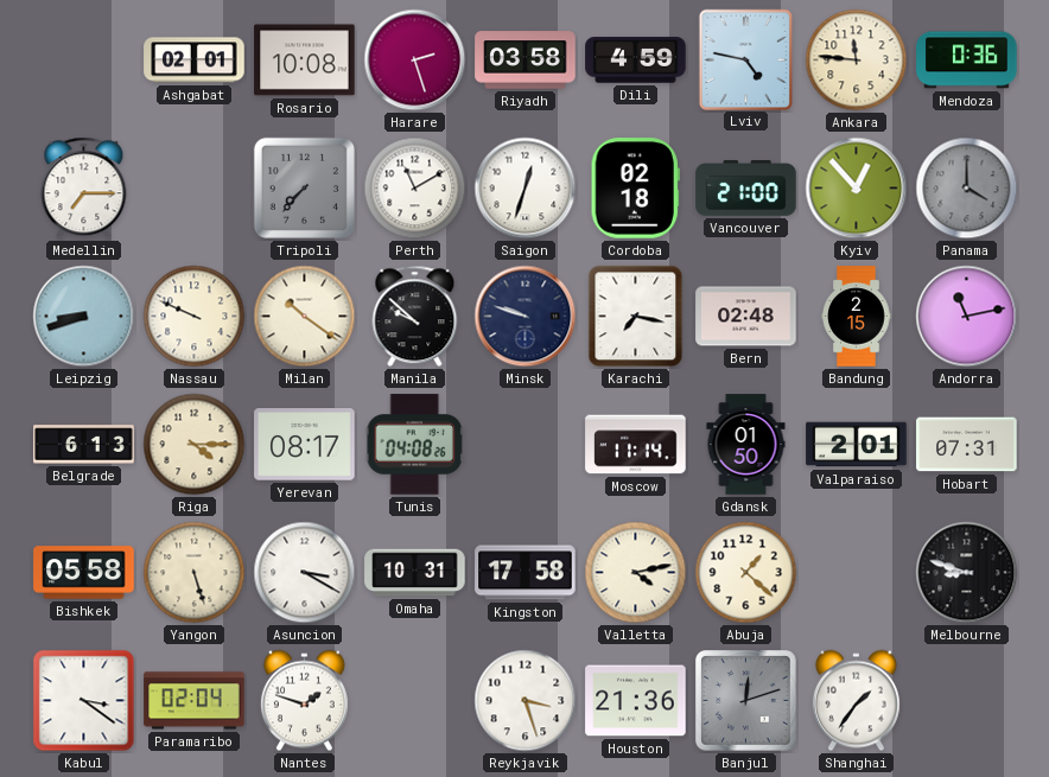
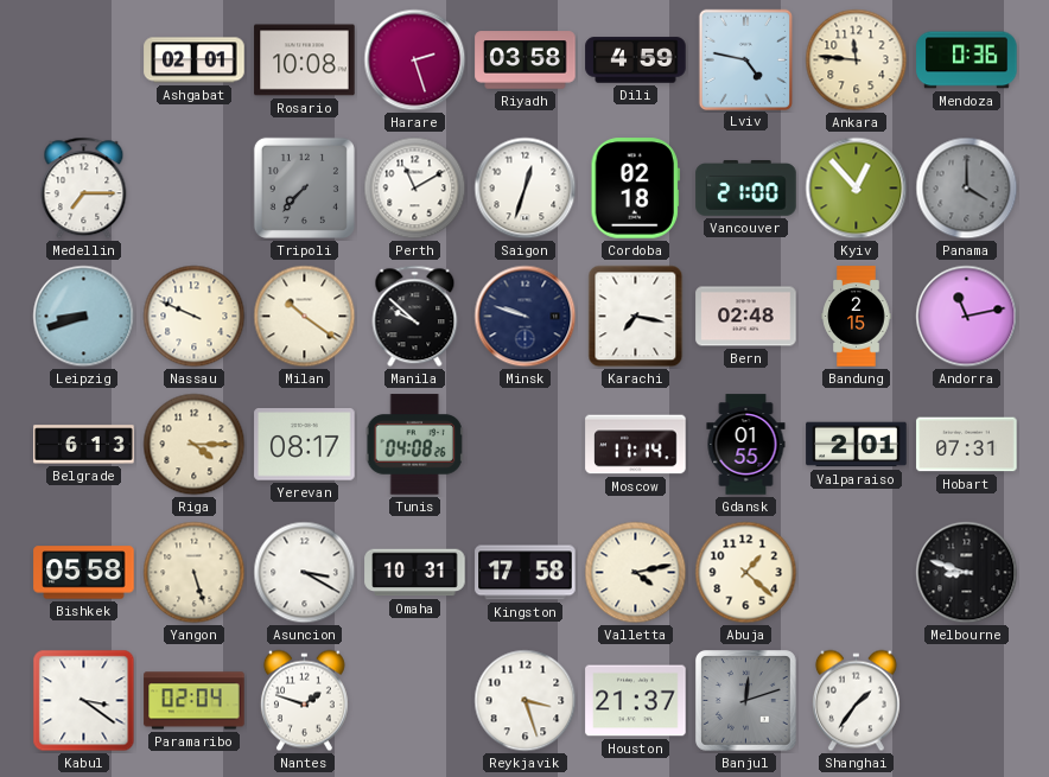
Gdansk: 01:50 -> 01:55 (746, 445)
Houston: 21:36 -> 21:37 (636, 701)
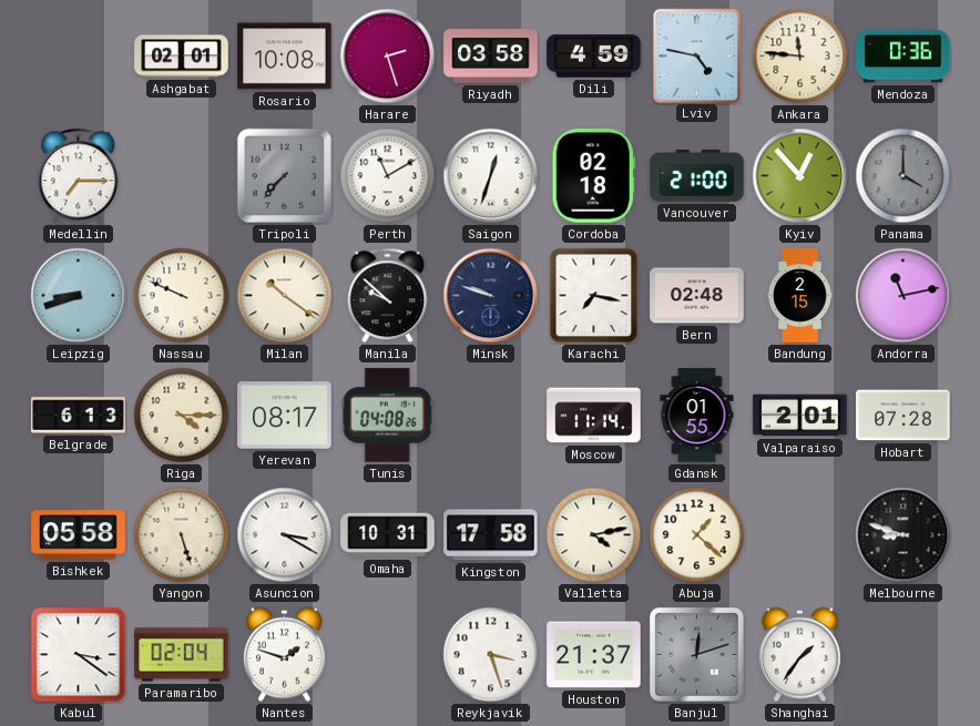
Hobart: 07:31 -> 07:28 (904, 416)
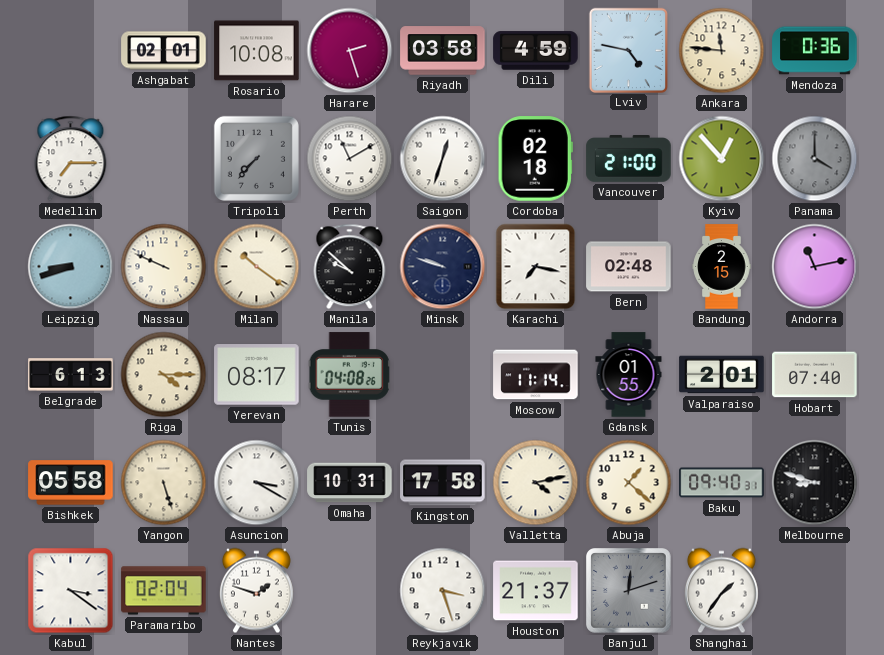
Hobart: 07:28 -> 07:40 (815, 375)
Baku: none -> 09:40 (722, 483)
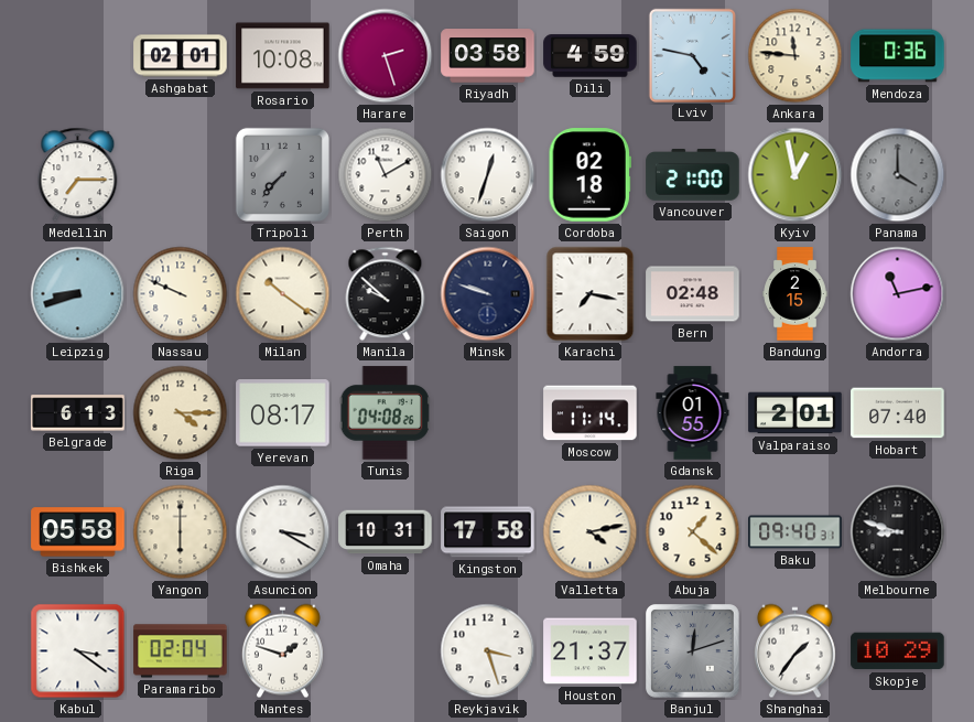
Kyiv: 12:53 -> 12:58 (796, 175)
Yangon: 5:27 -> 6:00 (181, 532)
Skopje: none -> 10:29 (898, 651)
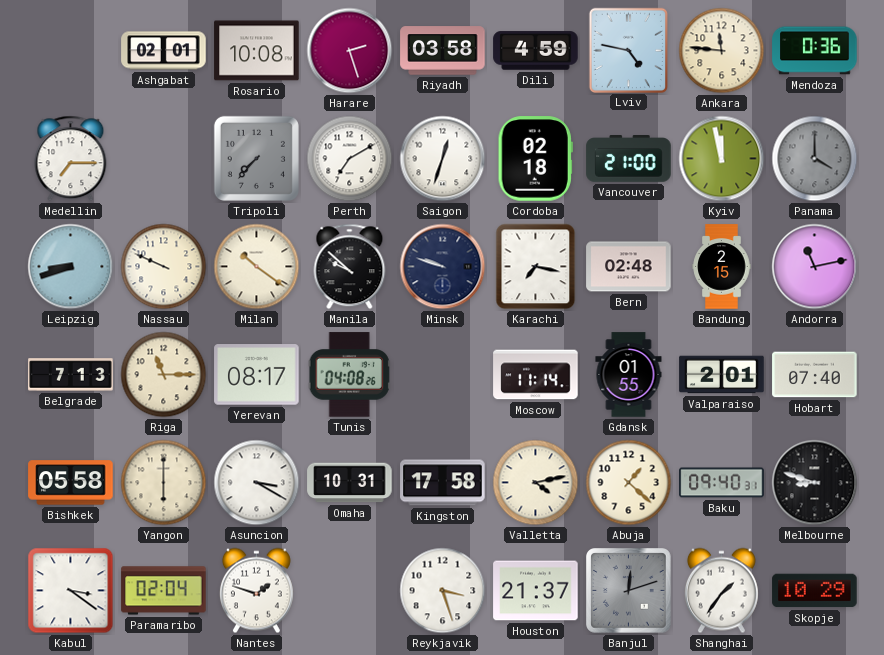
Perth: 11:10 -> 7:10 (350, 159)
Kyiv: 12:58 -> 11:58 (722, 159)
Belgrade: 6:13 -> 7:13 (71, 375)
Riga: 4:15 -> 11:15 (164, 375)
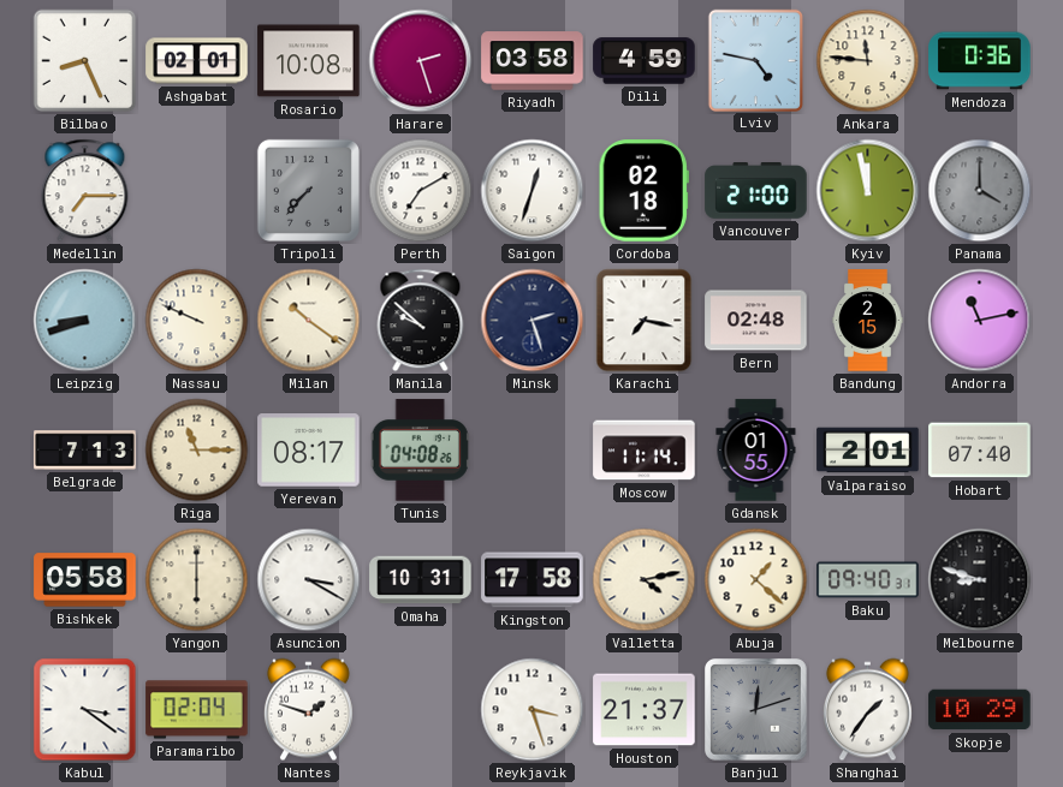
Bilbao: none -> 8:26 (85, 61)
Minsk: 9:48 -> 2:27 (533, 321)
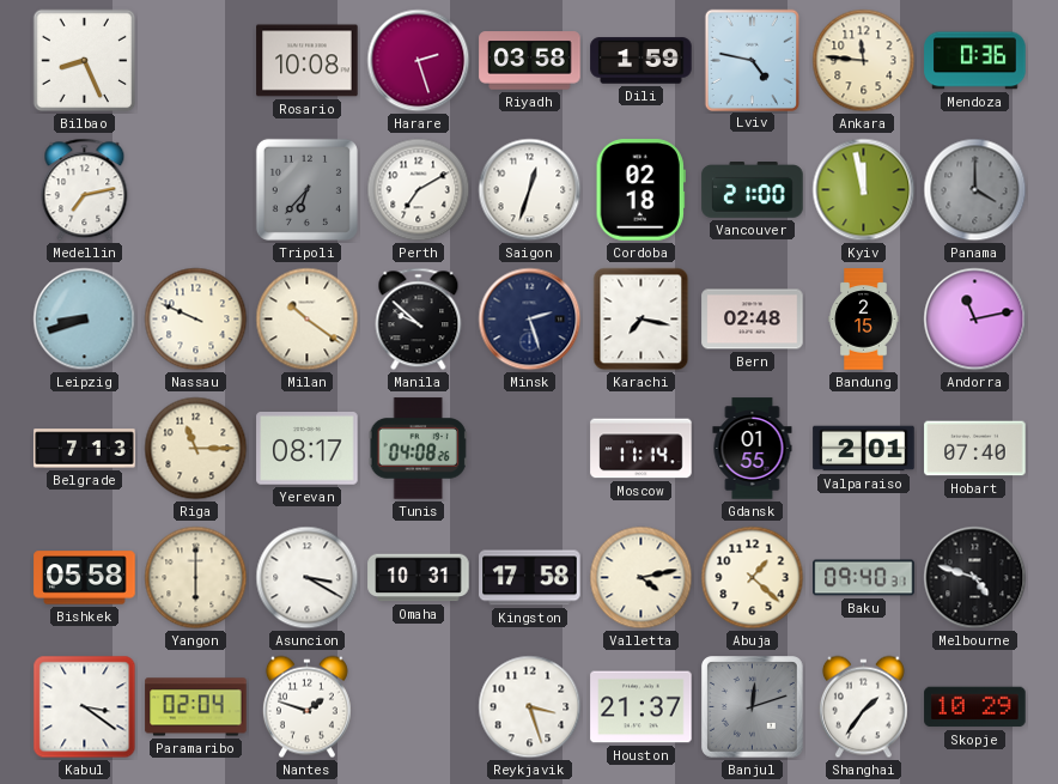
Ashgabat: 02:01 -> none (197, 61)
Dili: 4:59 -> 1:59 (642, 61)
Medellin: 7:15 -> 7:13 (85, 190)
Tripoli: 7:37 -> 6:37 (306, 189)
Melbourne: 8:48 -> 4:48 (975, 578)
